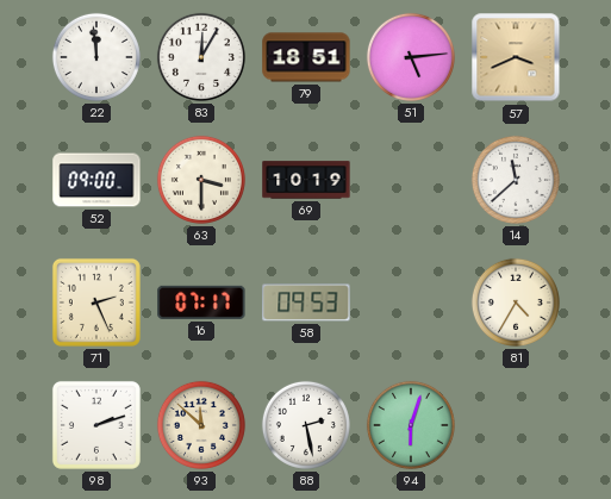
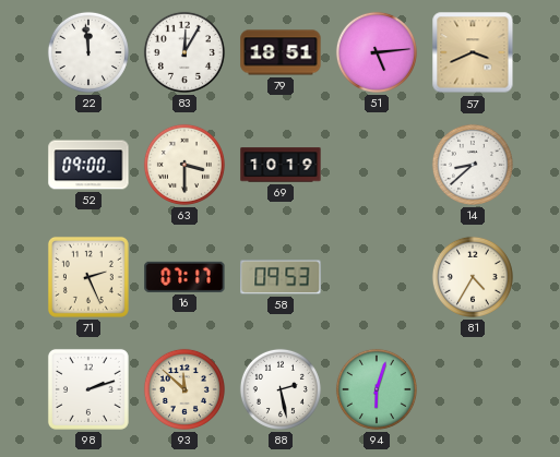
14: 11:38 -> 8:38 (473, 165)
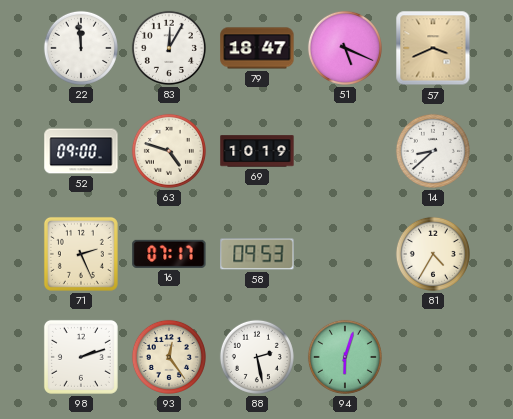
79: 18:51 -> 18:47 (257, 48)
51: 5:14 -> 5:19 (345, 48)
63: 3:30 -> 4:48 (169, 151)
93: 11:52 -> 12:24 (169, 357)
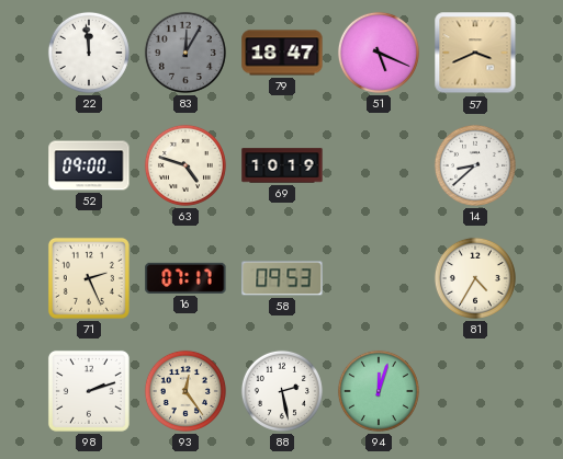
83 dial: white -> grey (185, 53)
94: 6:03 -> 12:03 (379, 391)
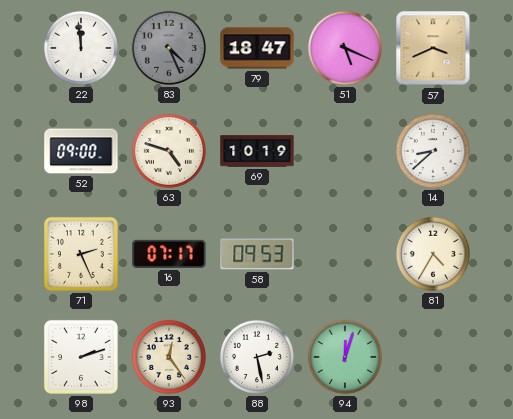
83: 12:05 -> 4:26 (169, 48)
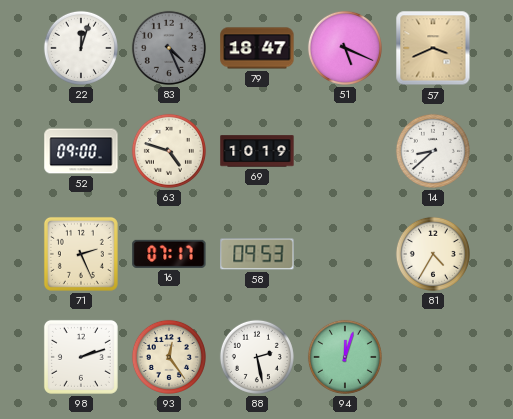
22: 11:59 -> 12:03 (81, 48)
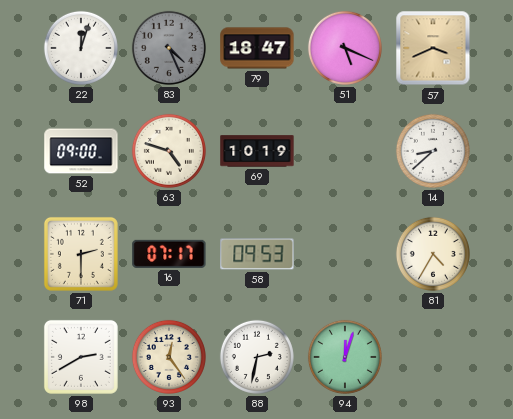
71: 2:26 -> 2:30 (81, 254)
98: 2:12 -> 2:40 (81, 357)
88: 2:28 -> 2:32 (257, 357)
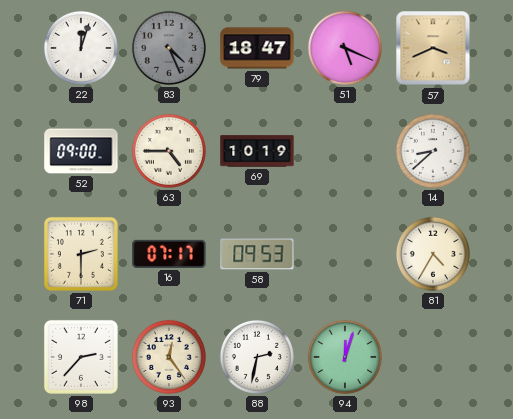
63: 4:48 -> 4:45 (169, 151)
98: 2:40 -> 2:37 (81, 357)
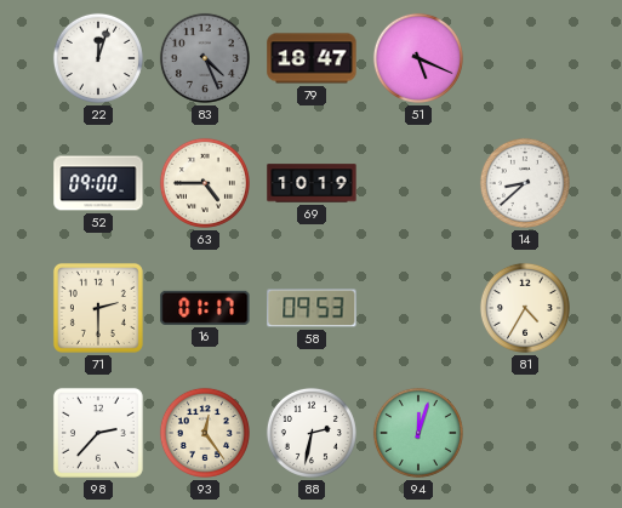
57: 3:41 -> none (433, 48)
16: 07:17 -> 01:17 (205, 308)
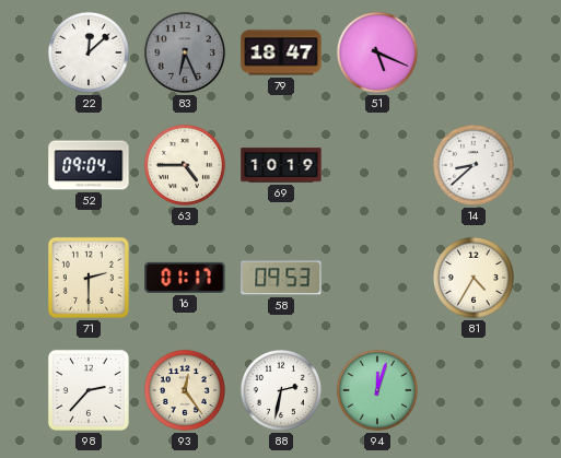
22: 12:03 -> 12:08 (89, 52)
83: 4:26 -> 6:26 (185, 52)
52: 09:00 -> 09:04 (89, 165)
